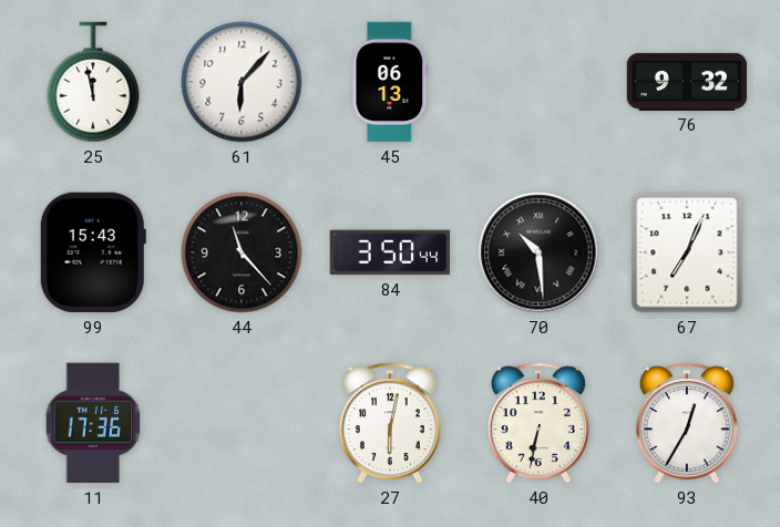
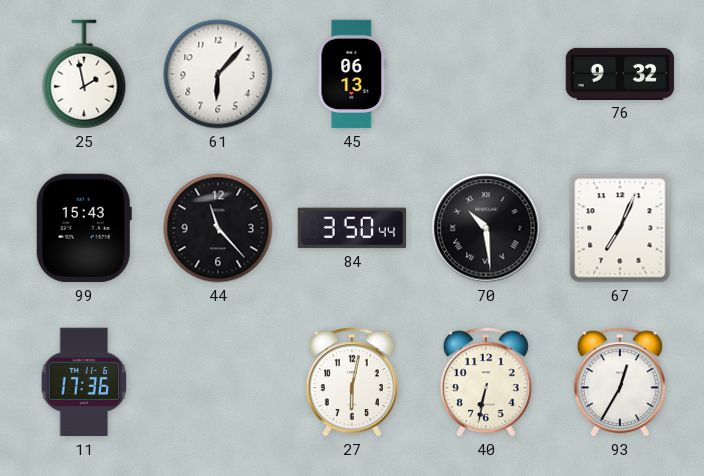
25: 11:58 -> 1:58 (84, 74)
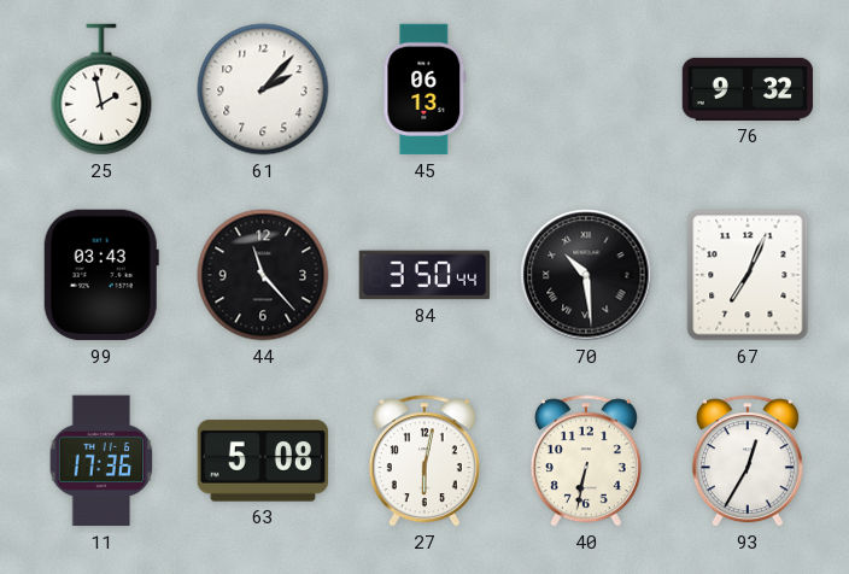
61: 6:07 -> 2:07 (263, 89)
99: 15:43 -> 03:43 (101, 275)
63: none -> 5:08 (263, 461)
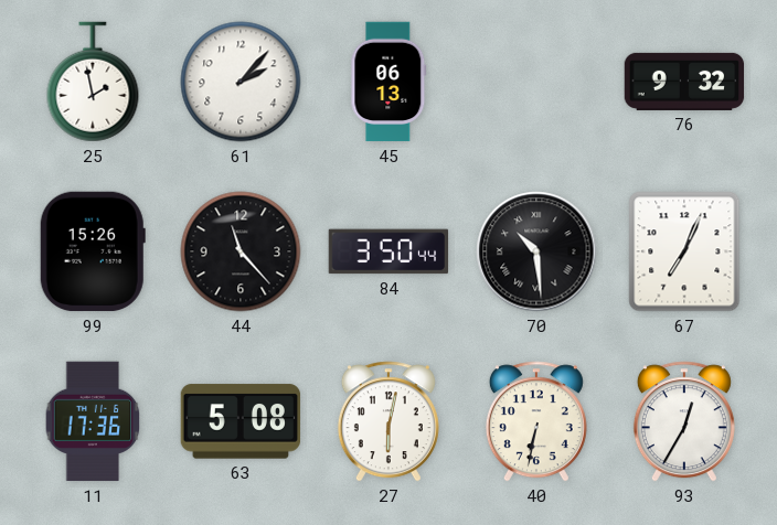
99: 03:43 -> 15:26 (93, 251)
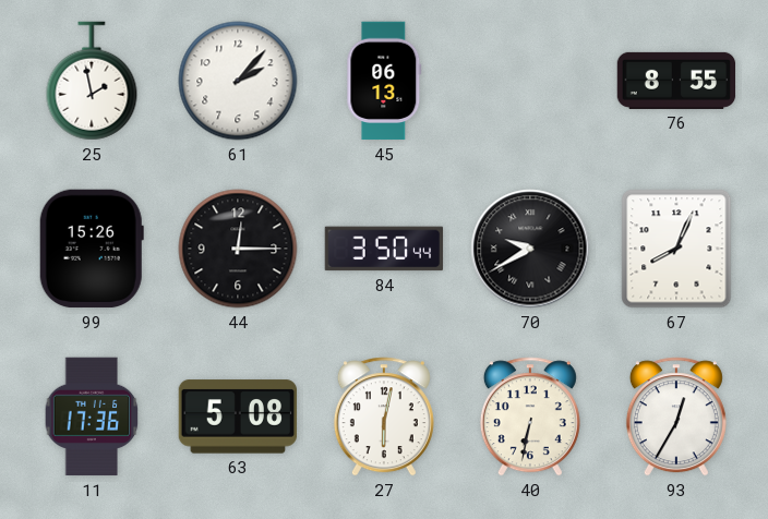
76: 9:32 -> 8:55 (676, 81)
44: 11:23 -> 12:15 (238, 249)
70: 10:29 -> 9:40 (530, 249)
67: 7:04 -> 8:04 (676, 249)
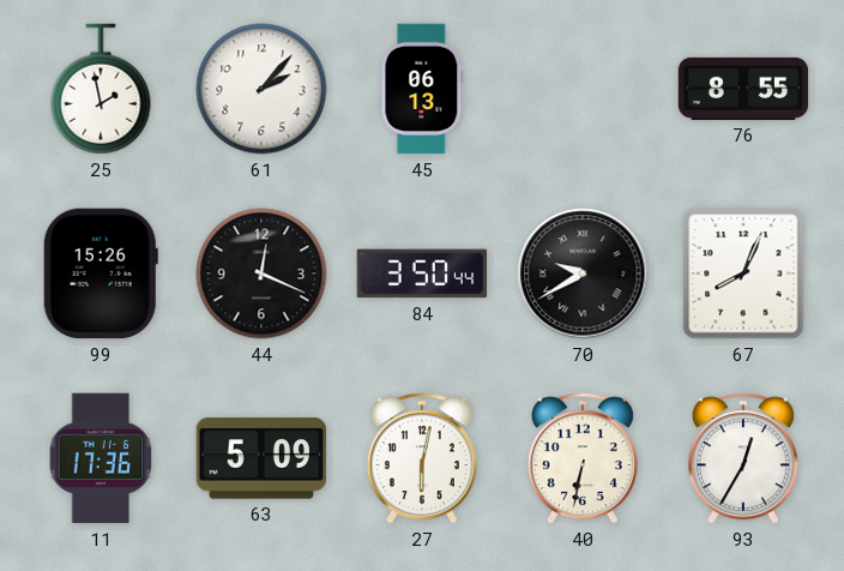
44: 12:15 -> 12:19 (261, 274)
63: 5:08 -> 5:09 (261, 458)
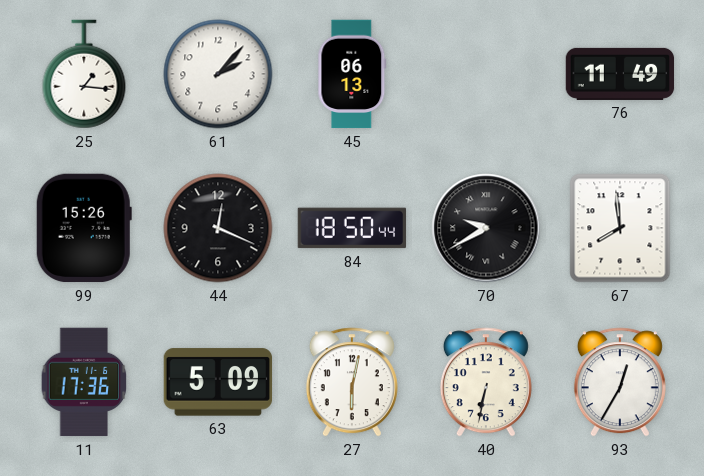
25: 1:58 -> 1:16 (84, 74)
76: 8:55 -> 11:49 (620, 74)
84: 3:50 -> 18:50 (352, 228)
67: 8:04 -> 7:59 (620, 228)
